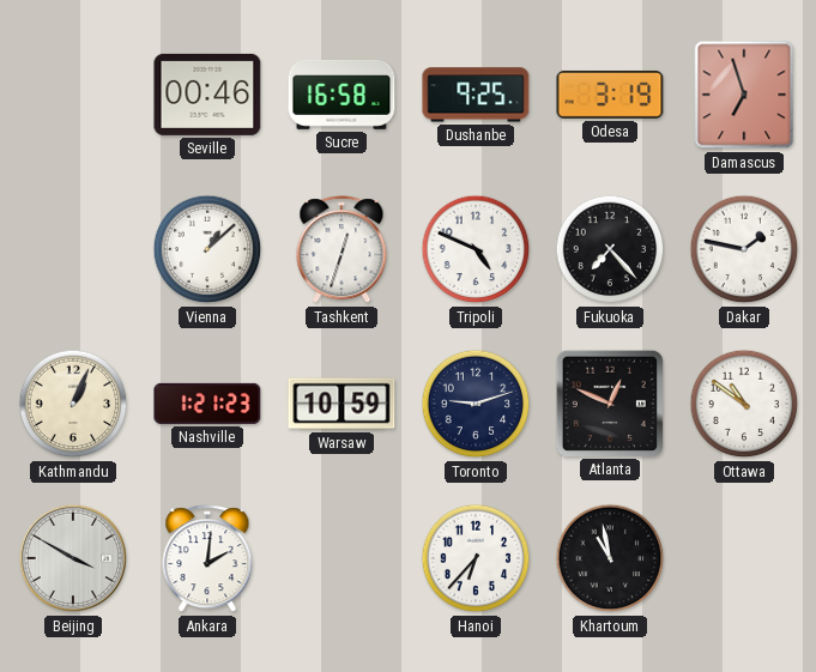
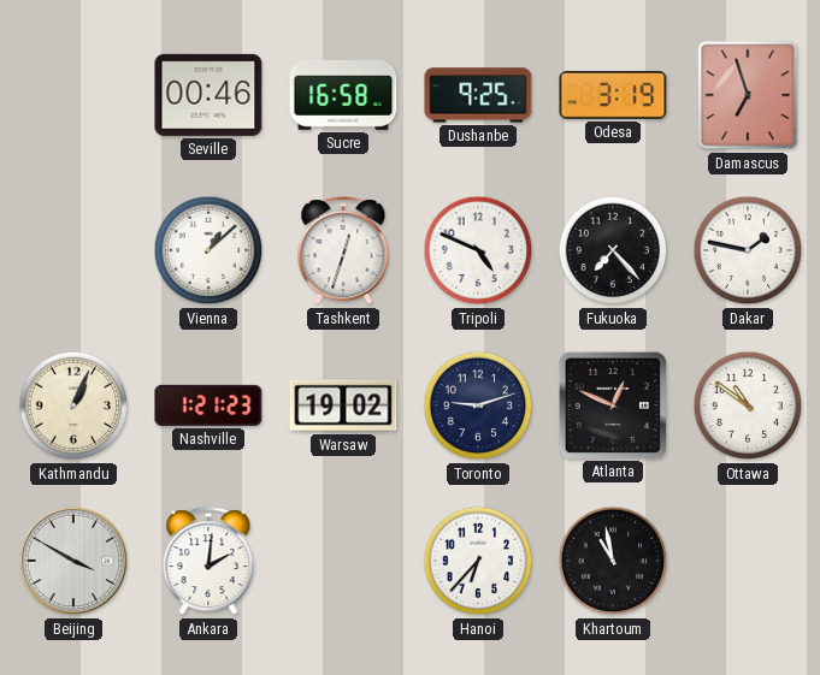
Warsaw: 10:59 -> 19:02 (343, 405)
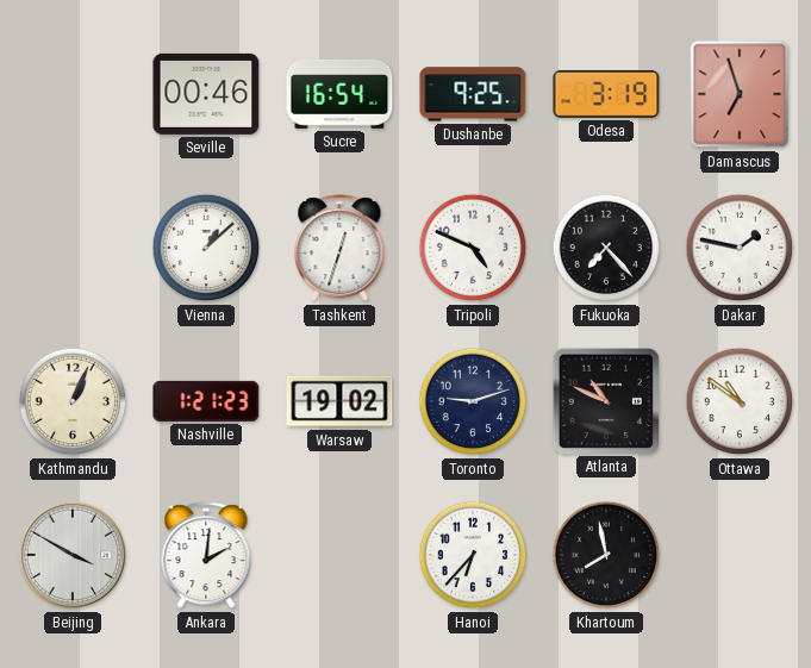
Sucre: 16:58 -> 16:54 (339, 95)
Atlanta: 12:49 -> 10:49 (605, 400)
Khartoum: 10:58 -> 7:58 (606, 555)
